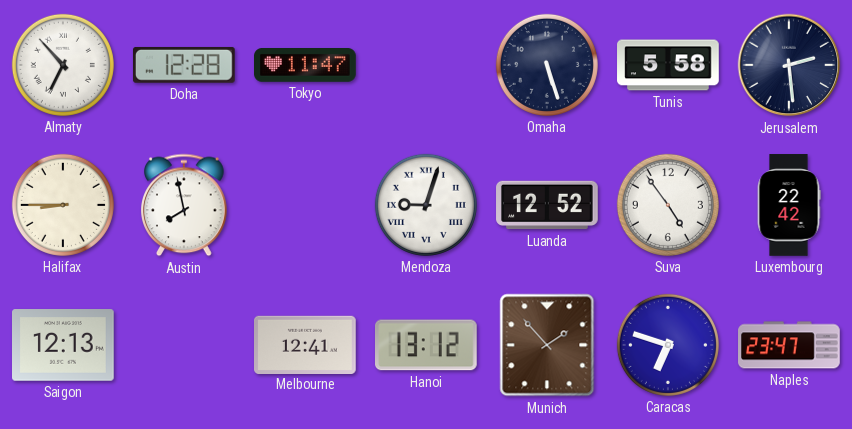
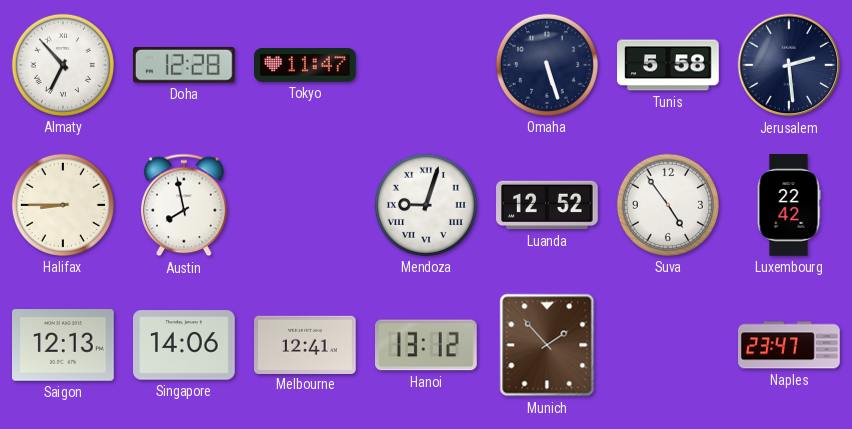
Singapore: none -> 14:06 (185, 345)
Caracas: 6:48 -> none (668, 345)
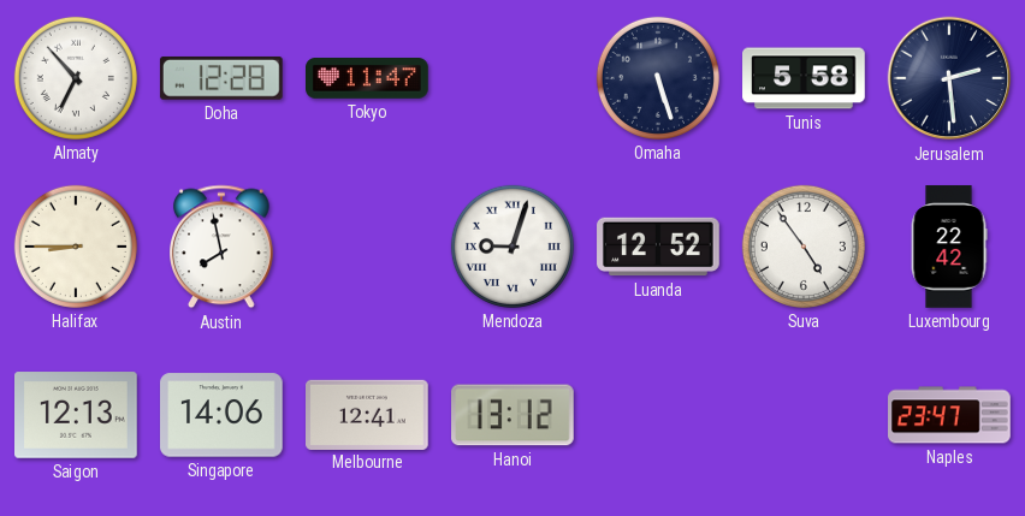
Munich: 1:53 -> none (547, 345)
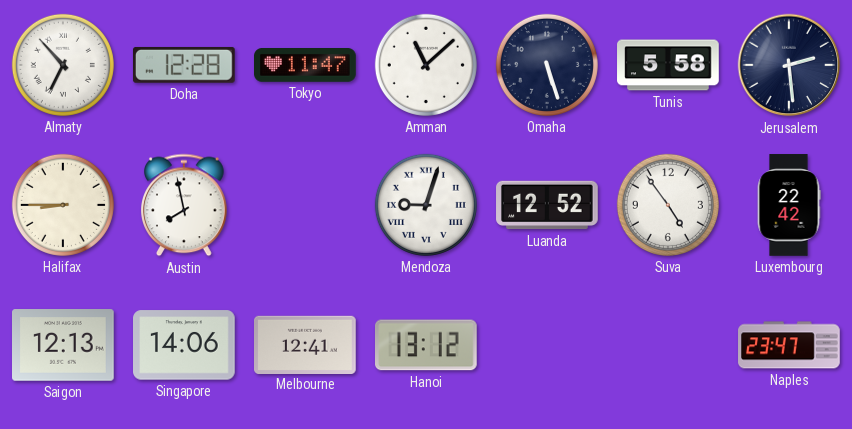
Amman: none -> 11:08 (426, 65)
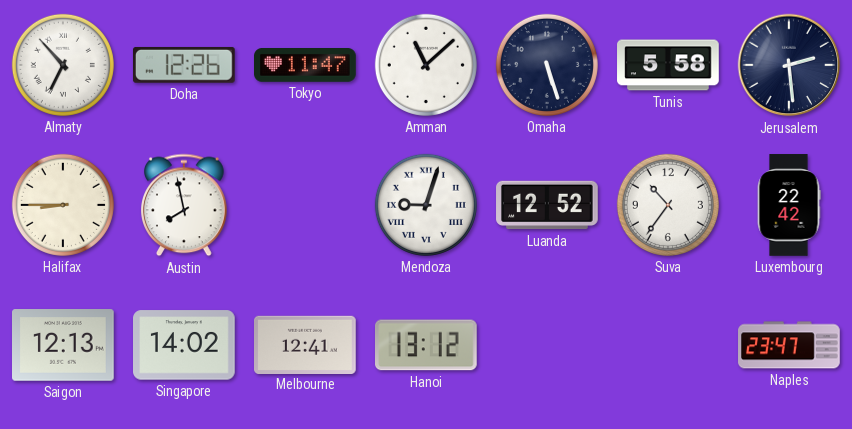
Doha: 12:28 -> 12:26 (184, 65)
Suva: 4:54 -> 10:36 (668, 205)
Singapore: 14:06 -> 14:02 (185, 345)
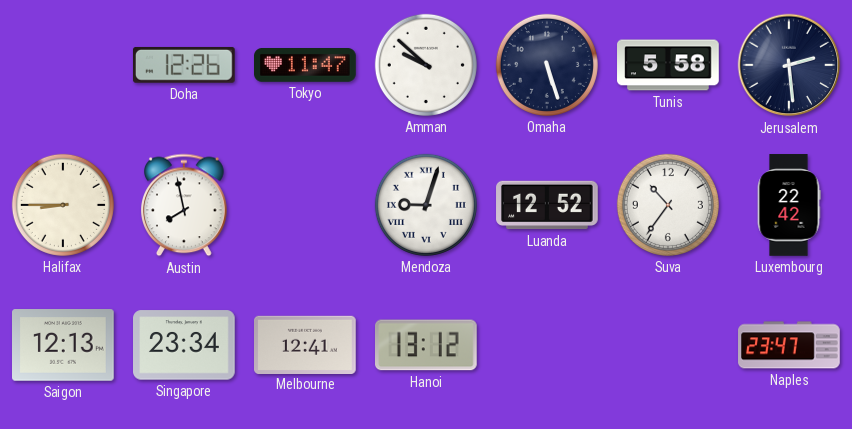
Almaty: 6:53 -> none (63, 65)
Amman: 11:08 -> 9:52 (426, 65)
Singapore: 14:02 -> 23:34 (185, 345)
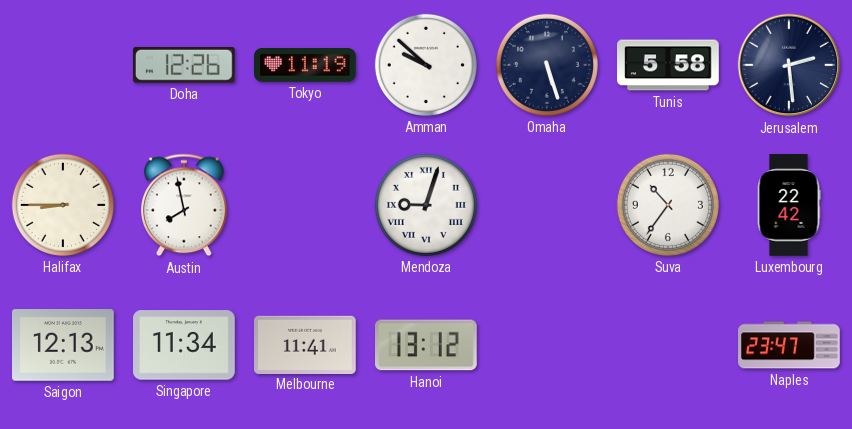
Tokyo: 11:47 -> 11:19 (306, 66)
Luanda: 12:52 -> none (547, 205)
Singapore: 23:34 -> 11:34 (185, 345)
Melbourne: 12:41 -> 11:41 (306, 344)
